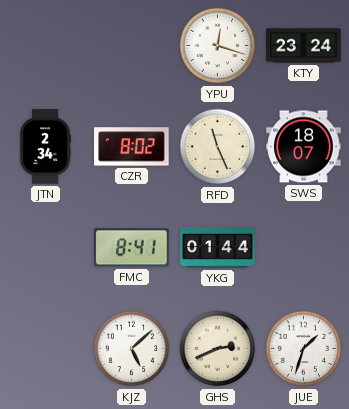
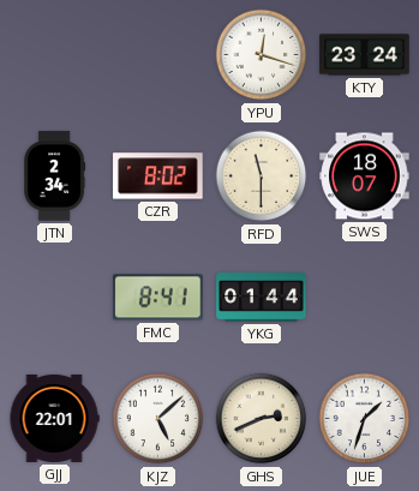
RFD: 11:26 -> 11:30 (262, 176)
GJJ: none -> 22:01 (54, 418)
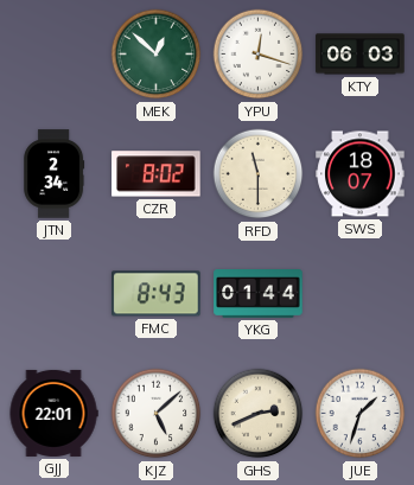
MEK: none -> 12:52 (157, 55)
KTY: 23:24 -> 06:03 (361, 55)
FMC: 8:41 -> 8:43 (157, 294)
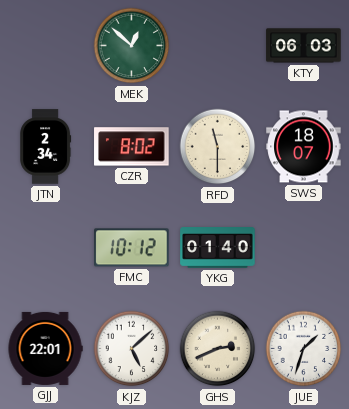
YPU: 12:18 -> none (259, 55)
FMC: 8:43 -> 10:12 (132, 248)
YKG: 01:44 -> 01:40 (218, 248)
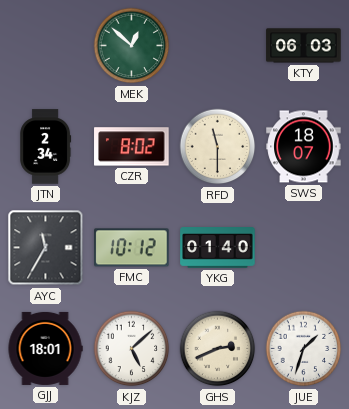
AYC: none -> 11:35 (46, 248)
GJJ: 22:01 -> 18:01 (45, 348)
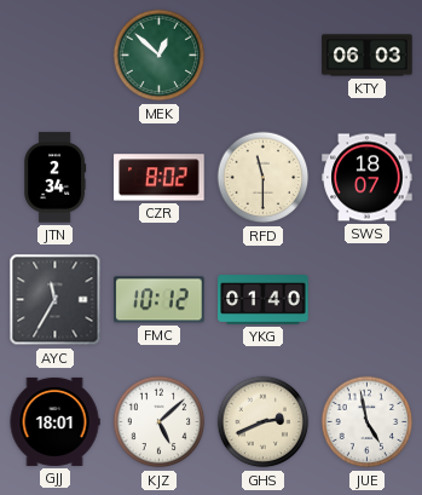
JUE: 1:33 -> 4:58 (368, 422)
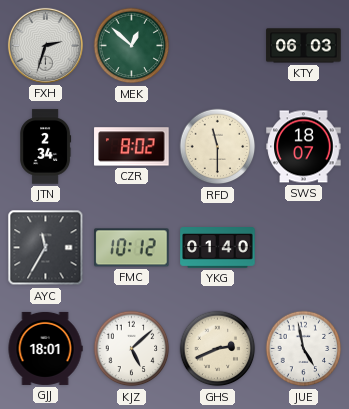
FXH: none -> 2:33 (45, 45)
